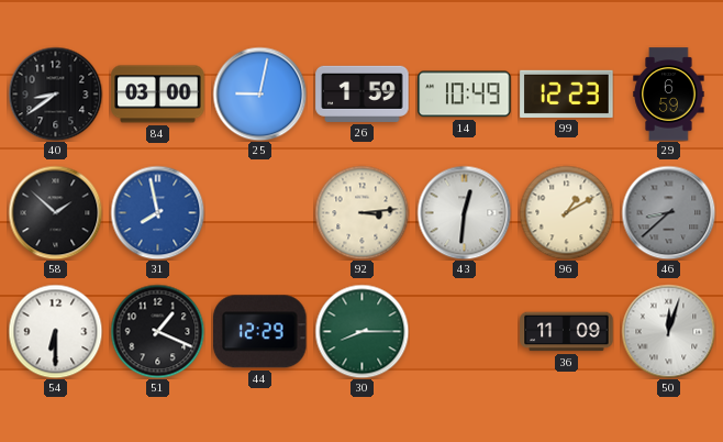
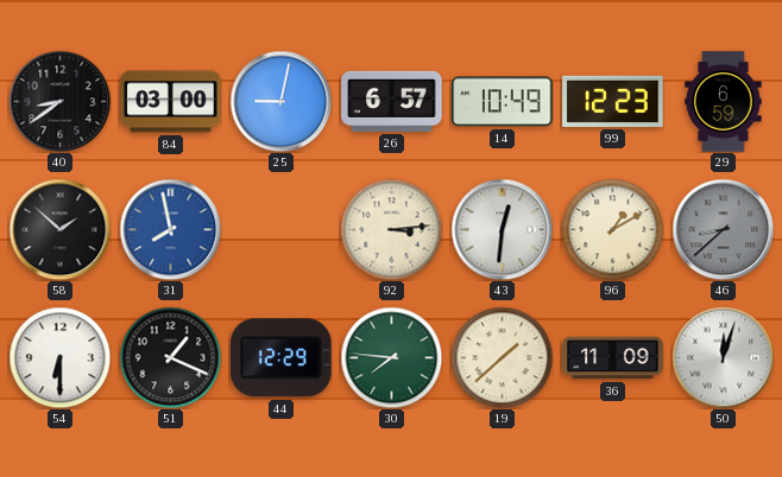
26: 1:59 -> 6:57 (392, 101)
30: 8:15 -> 7:46 (391, 357)
19: none -> 1:38 (502, 357)
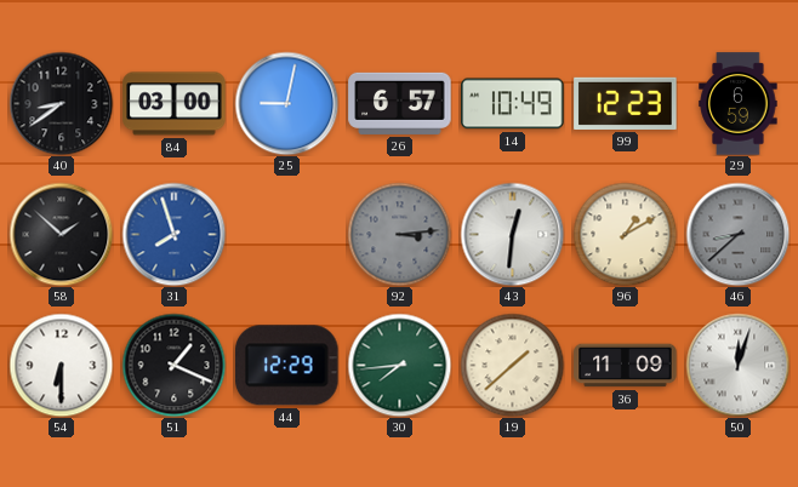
31: 7:58 -> 7:57 (173, 234)
92 dial: cream -> grey (399, 234)
30: 7:46 -> 7:44 (399, 365)
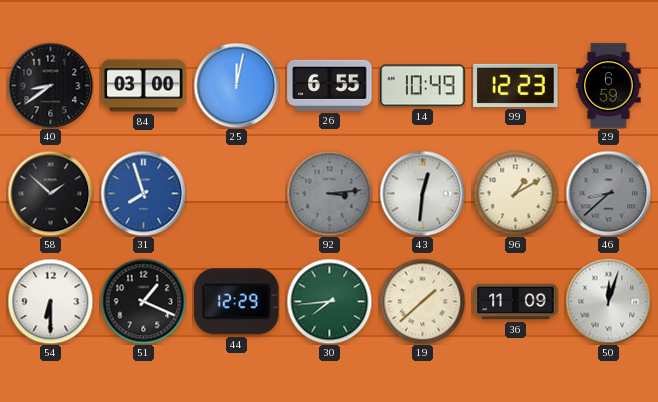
25: 9:02 -> 12:02 (236, 85)
26: 6:57 -> 6:55 (330, 85)
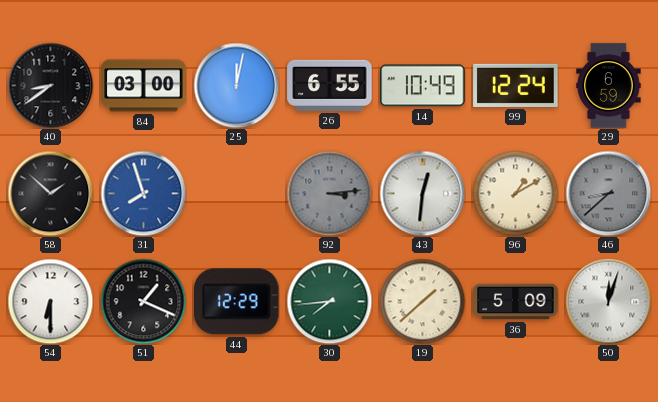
99: 12:23 -> 12:24 (516, 85)
36: 11:09 -> 5:09 (516, 302)
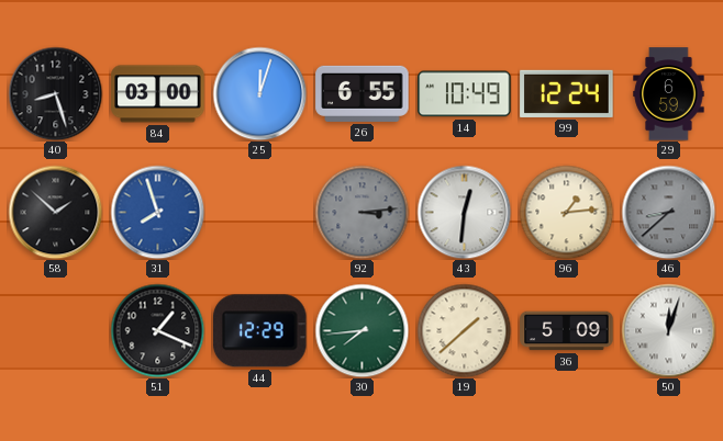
40: 8:39 -> 8:27 (55, 93)
25: 12:02 -> 12:03 (259, 93)
96: 1:10 -> 1:14 (566, 212)
54: 6:30 -> none (50, 301)
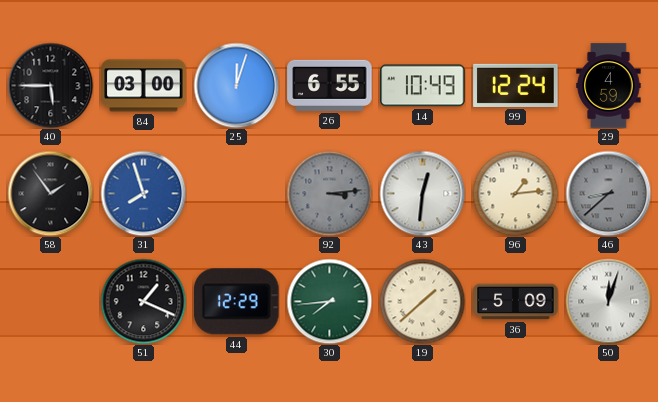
40: 8:27 -> 5:45 (50, 85)
29: 6:59 -> 4:59 (609, 86)
58: 1:52 -> 1:54 (50, 193)
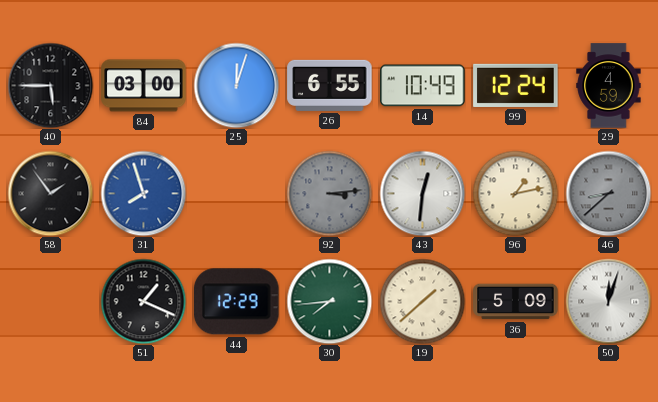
96: 1:14 -> 1:13 (515, 193)
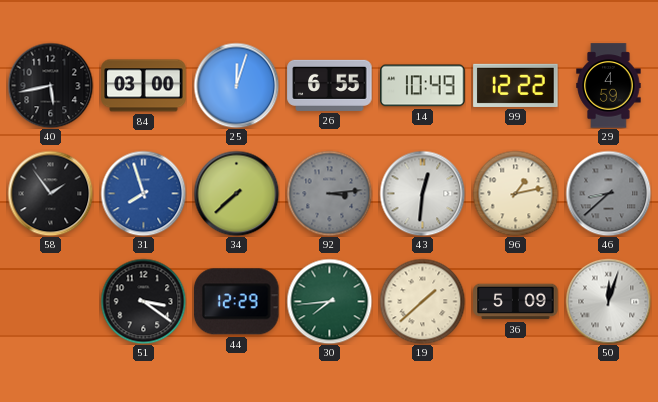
40: 5:45 -> 5:43 (50, 85)
99: 12:24 -> 12:22 (516, 85)
34: none -> 7:38 (236, 193)
51: 1:19 -> 3:21 (143, 301)
